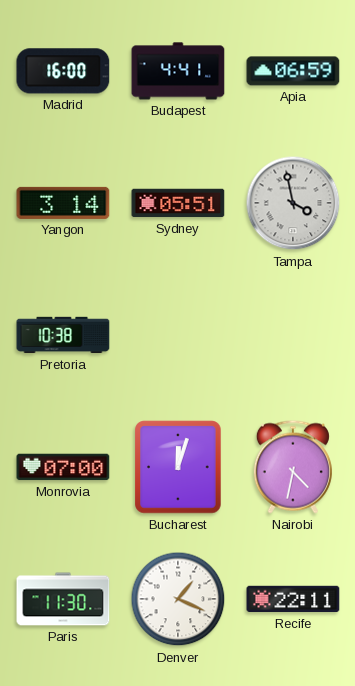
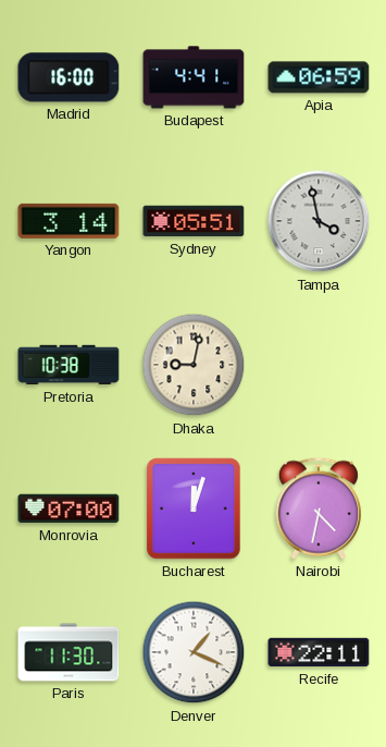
Dhaka: none -> 9:02 (194, 365)
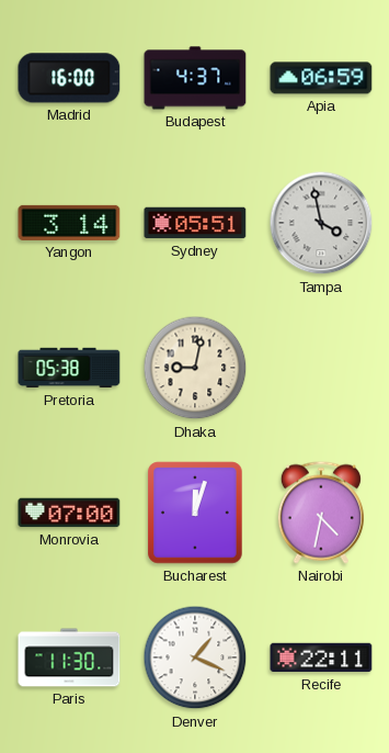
Budapest: 4:41 -> 4:37 (195, 78)
Pretoria: 10:38 -> 05:38 (69, 368)
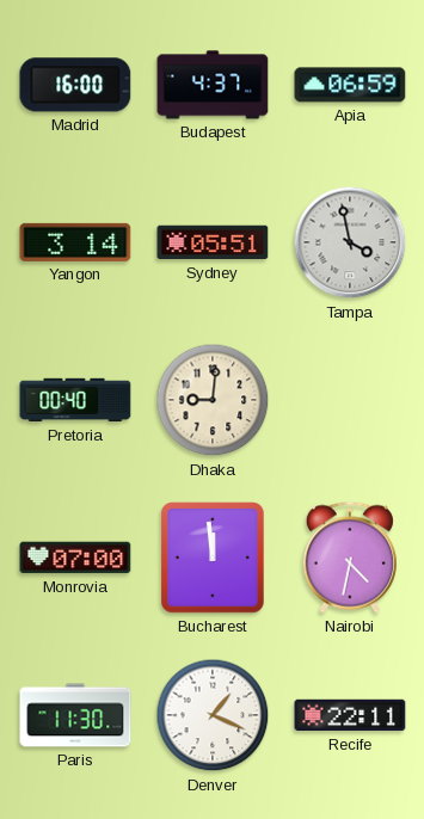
Pretoria: 05:38 -> 00:40 (75, 400)
Dhaka: 9:02 -> 9:01 (213, 400)
Bucharest: 12:03 -> 11:59 (213, 558)
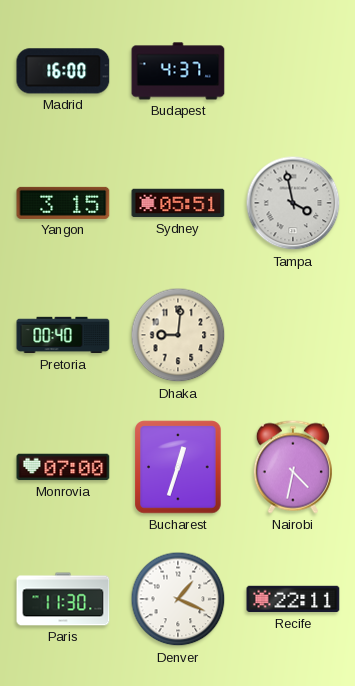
Apia: 06:59 -> none (350, 85)
Yangon: 3:14 -> 3:15 (63, 203)
Bucharest: 11:59 -> 12:33 (178, 467)
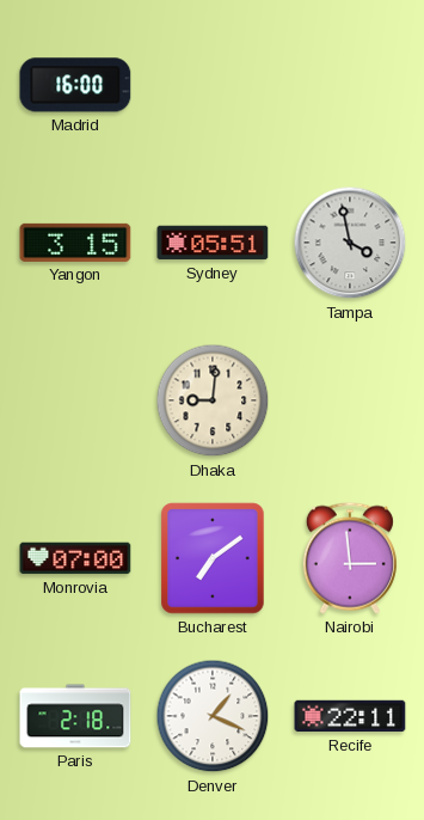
Budapest: 4:37 -> none (178, 71)
Pretoria: 00:40 -> none (63, 335)
Bucharest: 12:33 -> 7:09 (213, 558)
Nairobi: 4:32 -> 2:59 (350, 558)
Paris: 11:30 -> 2:18 (75, 716)
